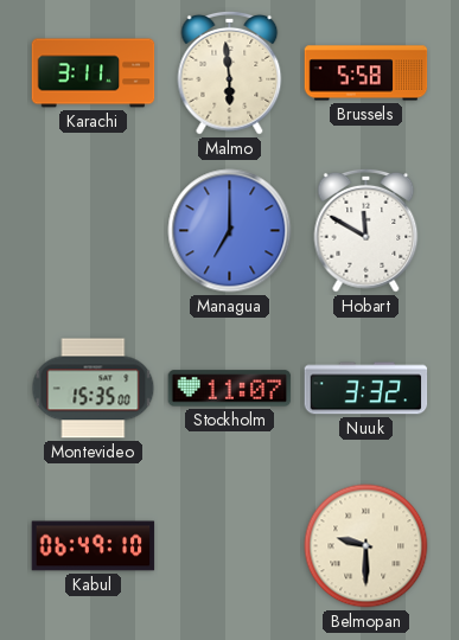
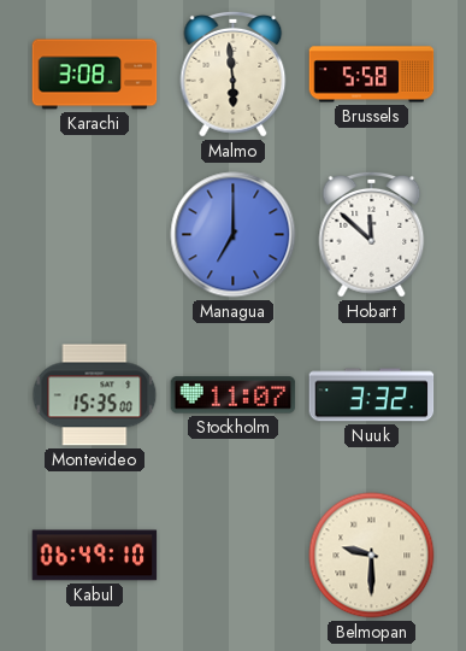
Karachi: 3:11 -> 3:08 (95, 75)
Hobart: 11:50 -> 11:52 (372, 234)
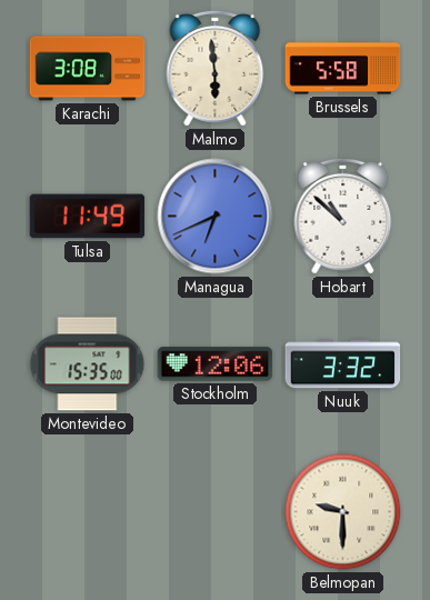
Tulsa: none -> 11:49 (88, 217)
Managua: 7:00 -> 6:41 (216, 217)
Hobart: 11:52 -> 10:52 (343, 216)
Stockholm: 11:07 -> 12:06 (216, 364)
Kabul: 06:49 -> none (95, 556)
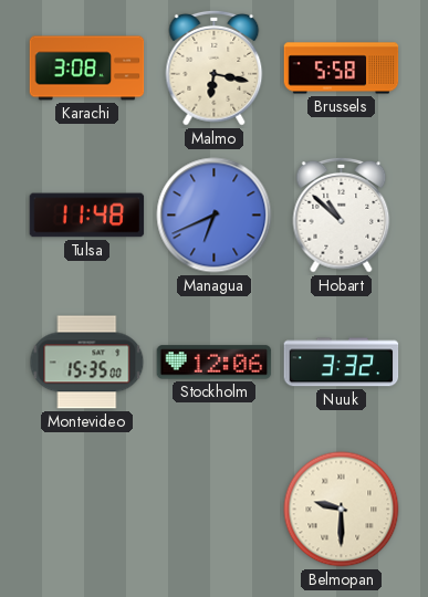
Malmo: 5:59 -> 6:17 (215, 67)
Tulsa: 11:49 -> 11:48 (87, 216)
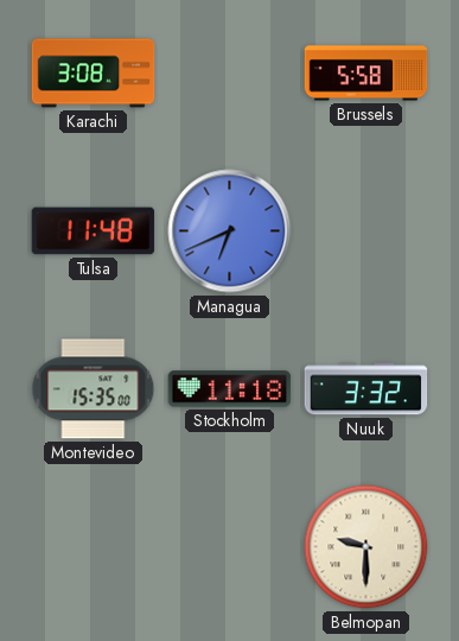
Malmo: 6:17 -> none (215, 67)
Hobart: 10:52 -> none (342, 214)
Stockholm: 12:06 -> 11:18 (230, 389)
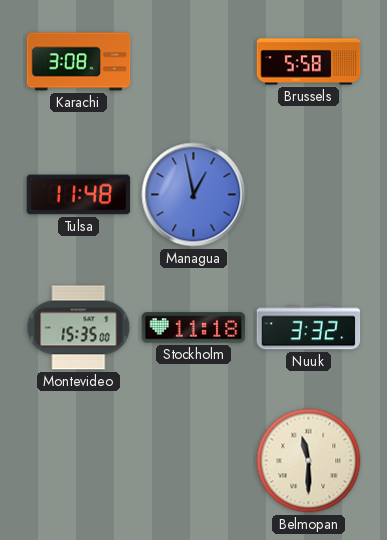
Managua: 6:41 -> 12:58 (194, 195)
Belmopan: 9:30 -> 11:30 (309, 461)
